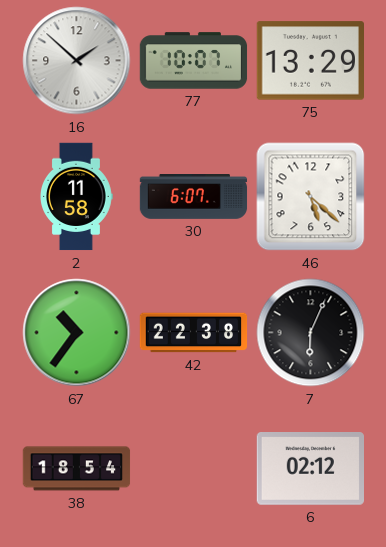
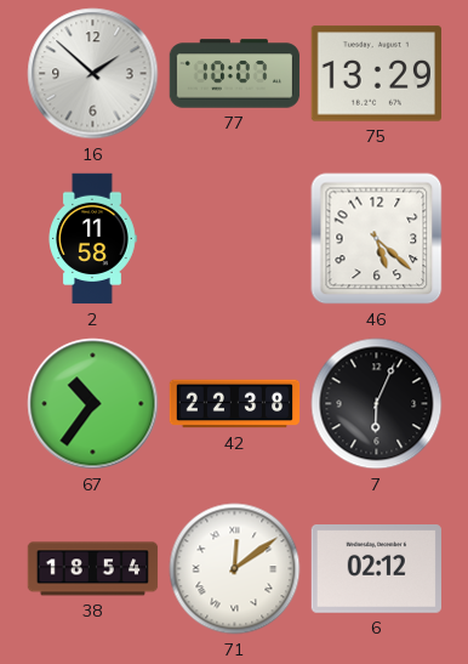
30: 6:07 -> none (194, 197)
71: none -> 12:09 (235, 569)
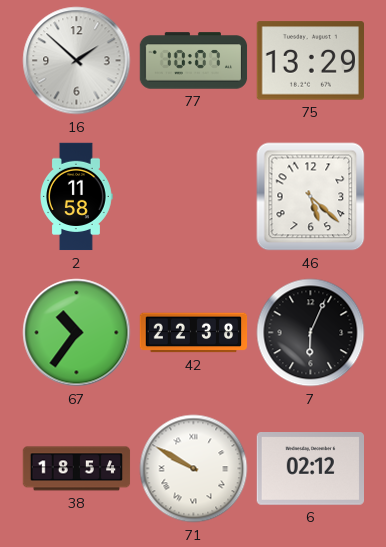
71: 12:09 -> 9:50 (194, 469)
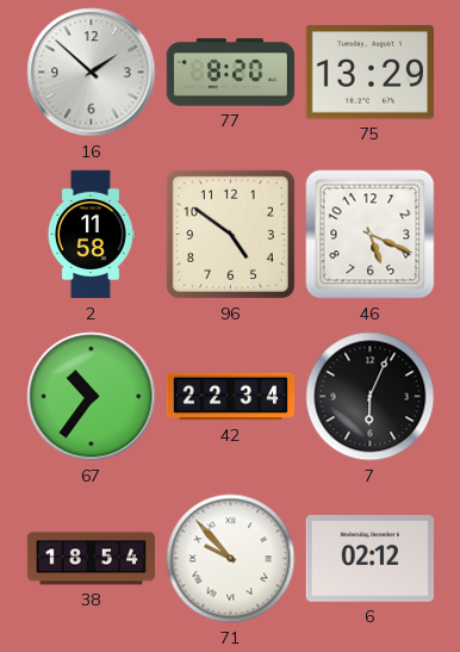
77: 10:07 -> 8:20 (231, 73)
96: none -> 4:51 (230, 234)
46: 5:22 -> 5:19 (371, 235)
42: 22:38 -> 22:34 (231, 397)
71: 9:50 -> 9:53 (231, 559)
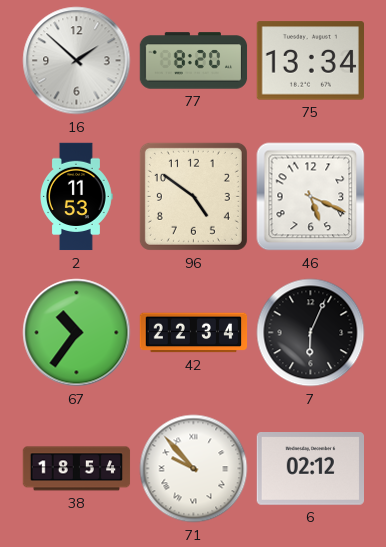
75: 13:29 -> 13:34 (310, 61)
2: 11:58 -> 11:53 (77, 197)
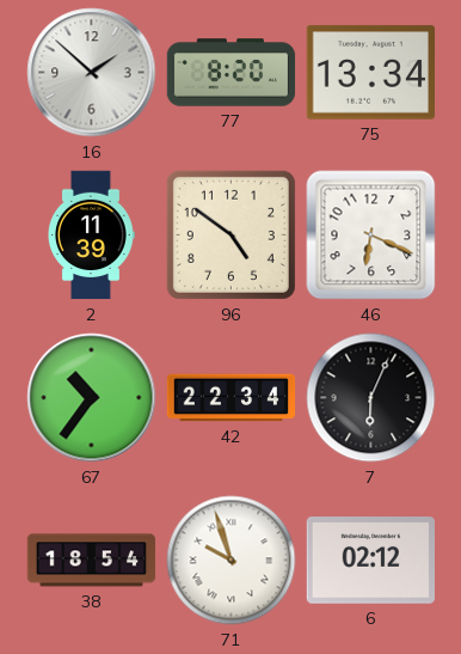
2: 11:53 -> 11:39 (92, 236)
46: 5:19 -> 6:19 (371, 236)
71: 9:53 -> 9:57 (232, 561)
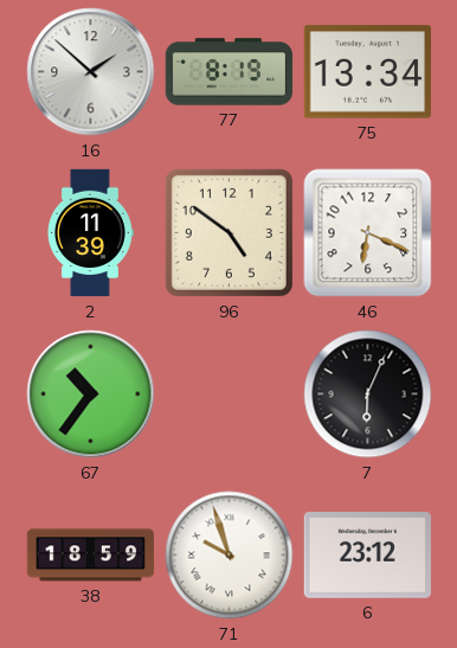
77: 8:20 -> 8:19 (230, 72)
42: 22:34 -> none (232, 398)
38: 18:54 -> 18:59 (91, 556)
6: 02:12 -> 23:12 (367, 556)
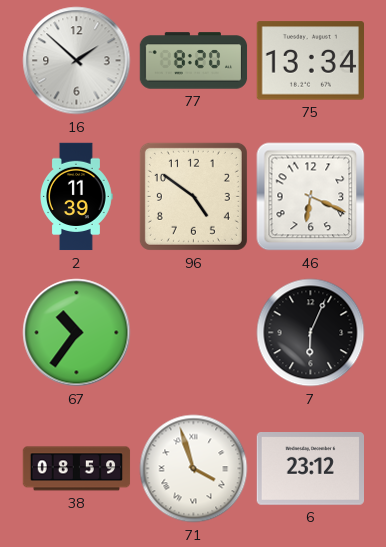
77: 8:19 -> 8:20 (194, 61)
38: 18:59 -> 08:59 (77, 469)
71: 9:57 -> 3:57 (194, 469)
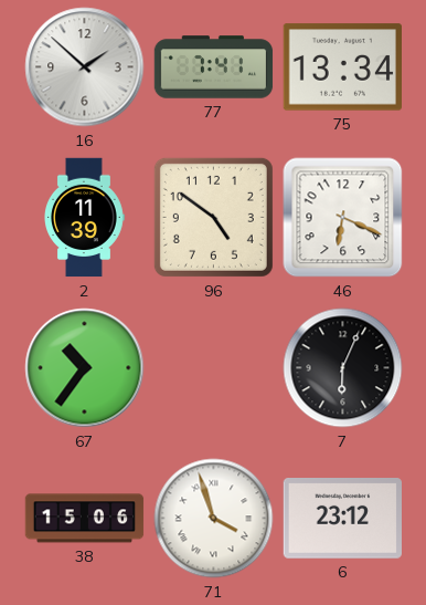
77: 8:20 -> 7:41 (214, 67)
38: 08:59 -> 15:06 (85, 519)
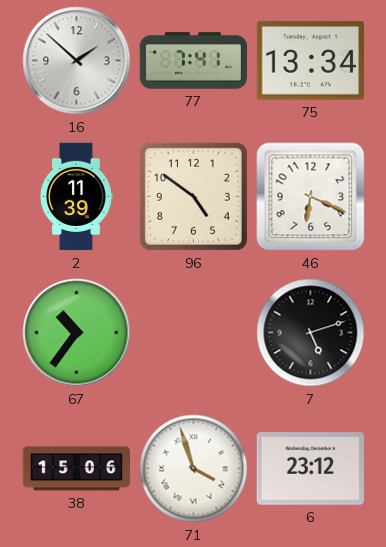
7: 6:04 -> 5:12 (311, 333)
